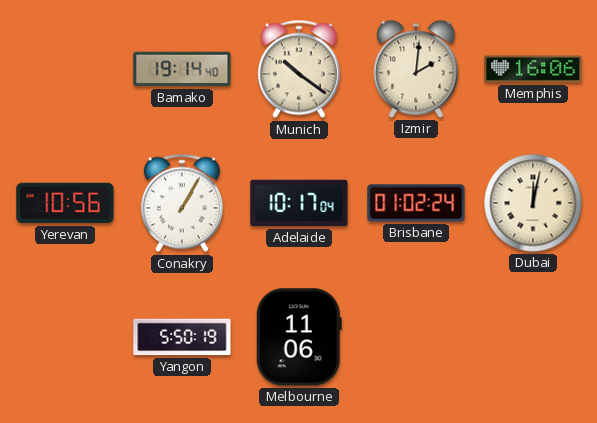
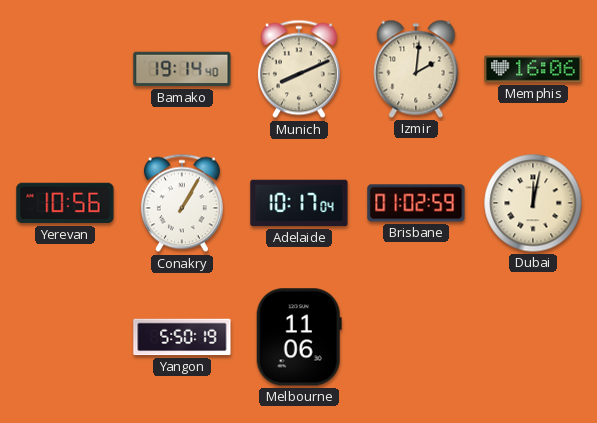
Munich: 10:21 -> 8:11 (299, 69)
Brisbane: 01:02:24 -> 01:02:59 (416, 203)
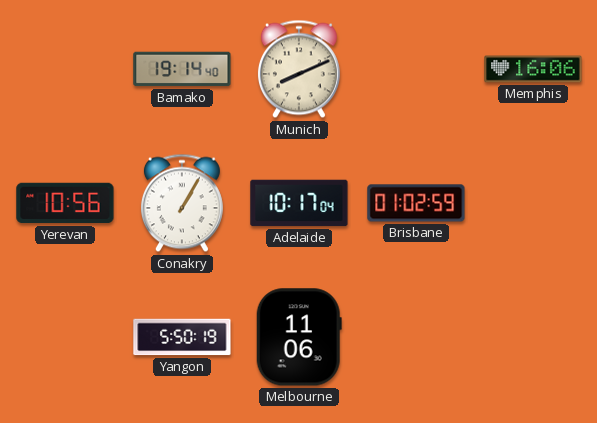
Izmir: 2:01 -> none (416, 69)
Dubai: 12:02 -> none (533, 203)
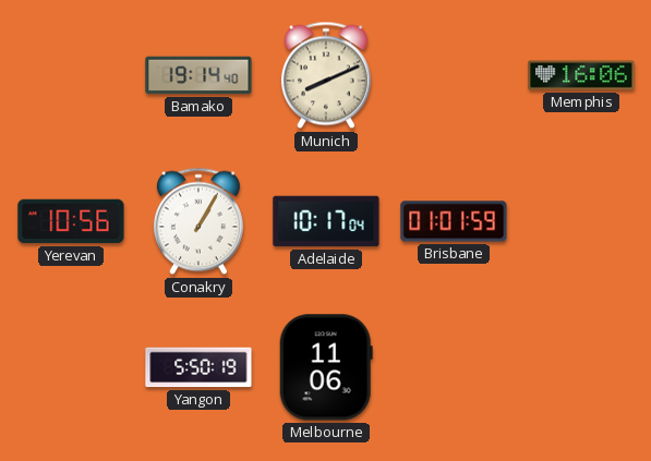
Brisbane: 01:02 -> 01:01 (454, 221)
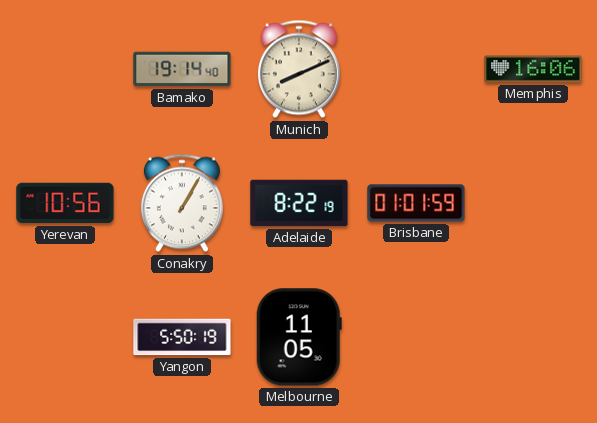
Adelaide: 10:17 -> 8:22 (299, 203)
Melbourne: 11:06 -> 11:05 (299, 337)
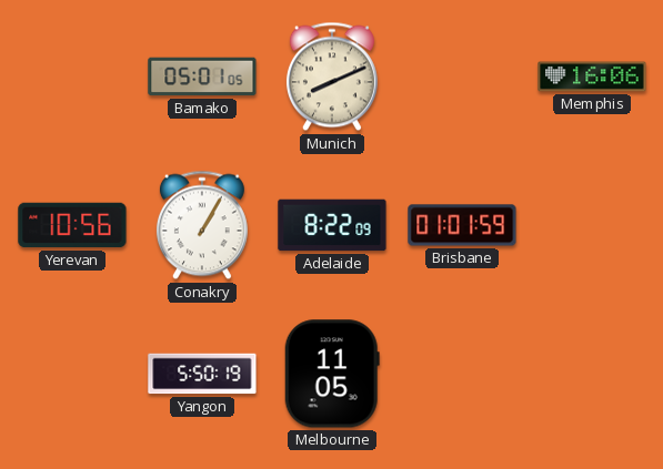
Bamako: 19:14 -> 05:01 (202, 77)
Adelaide: 8:22:19 -> 8:22:09 (332, 225)
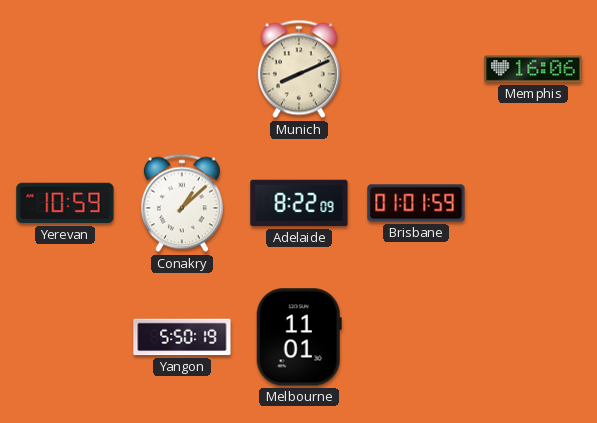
Bamako: 05:01 -> none (202, 77)
Yerevan: 10:56 -> 10:59 (65, 203)
Conakry: 1:05 -> 1:08 (182, 203)
Melbourne: 11:05 -> 11:01 (299, 337)
